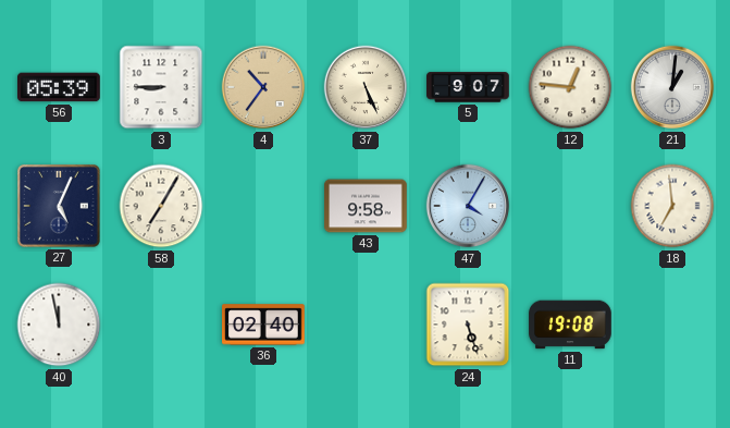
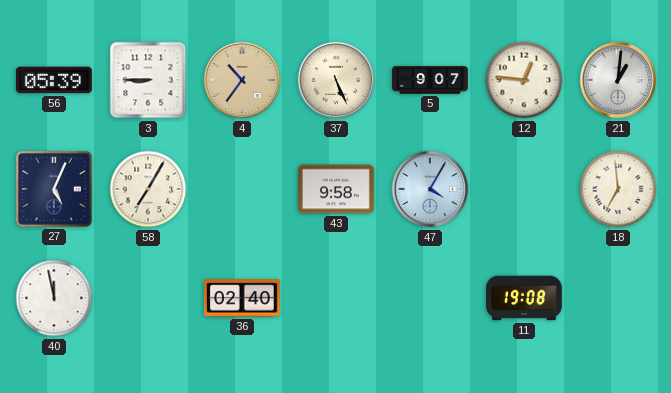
24: 5:27 -> none (468, 325)
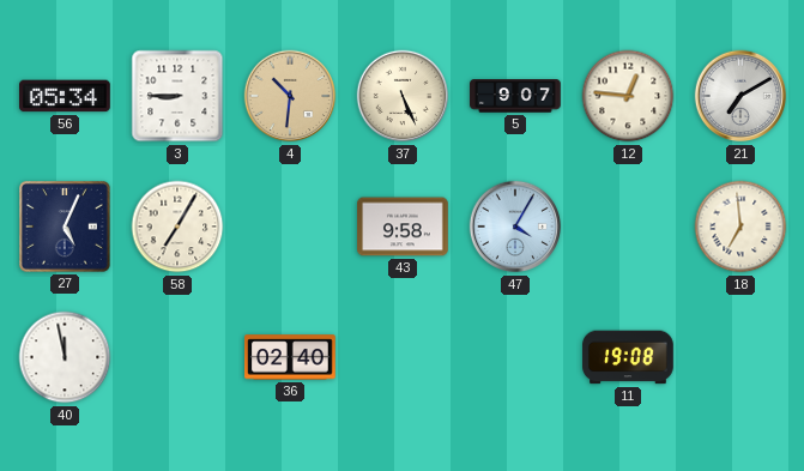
56: 05:39 -> 05:34 (66, 96)
4: 10:36 -> 10:31 (290, 96)
21: 1:01 -> 7:10 (740, 96)
